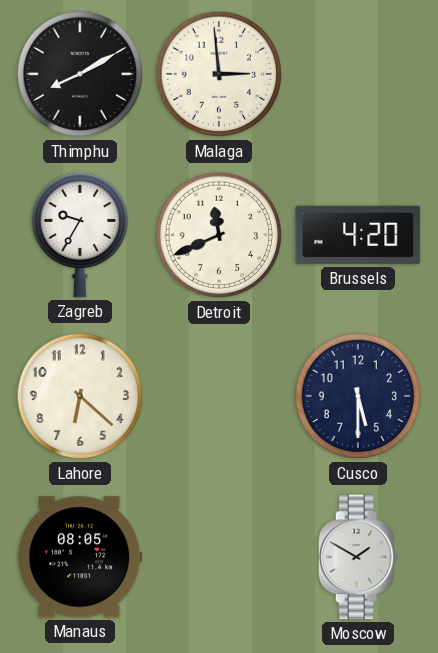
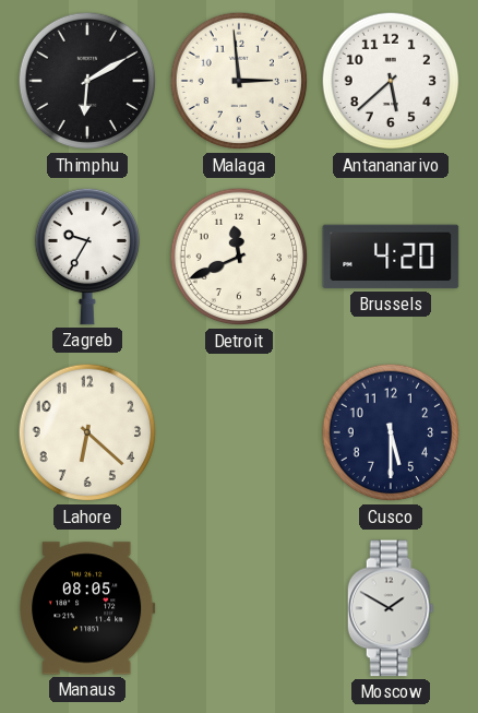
Thimphu: 8:10 -> 6:10 (87, 81)
Antananarivo: none -> 5:38 (391, 81)
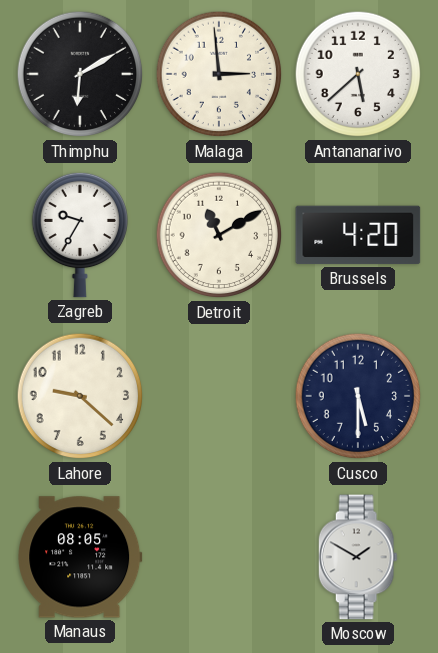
Detroit: 11:41 -> 11:10 (219, 235)
Lahore: 6:22 -> 9:22 (80, 396)
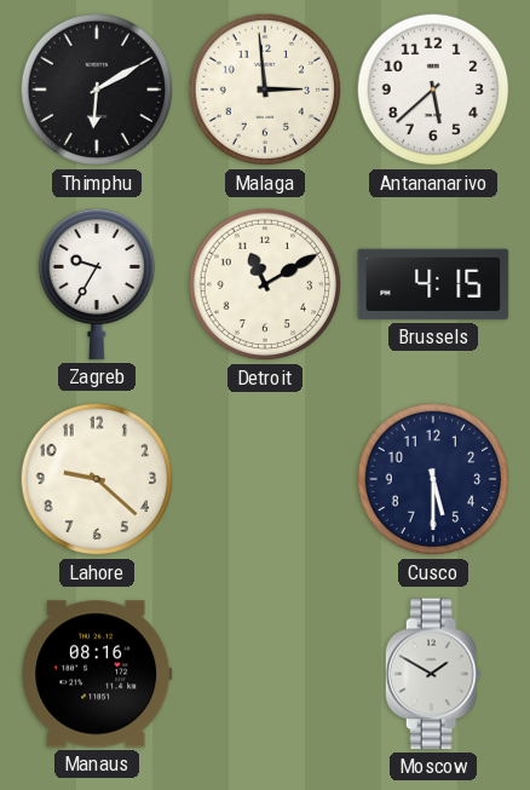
Brussels: 4:20 -> 4:15 (433, 284)
Manaus: 08:05 -> 08:16 (97, 674)
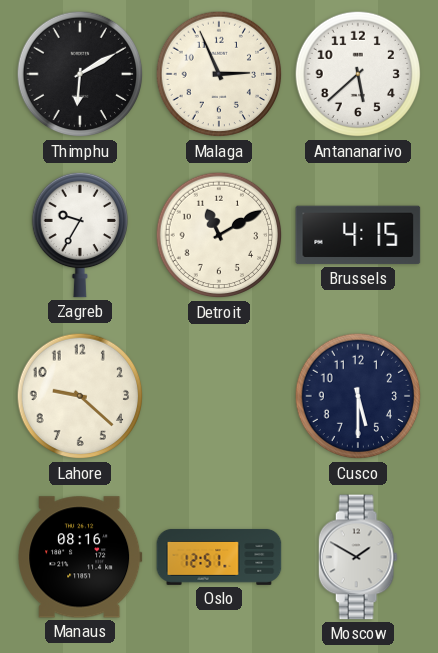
Malaga: 2:59 -> 2:56 (219, 74)
Oslo: none -> 12:51 (219, 557)
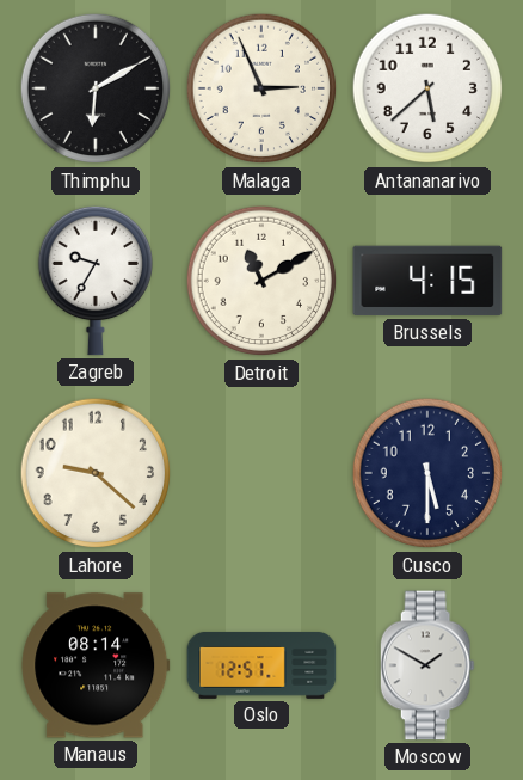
Manaus: 08:16 -> 08:14 (96, 665)
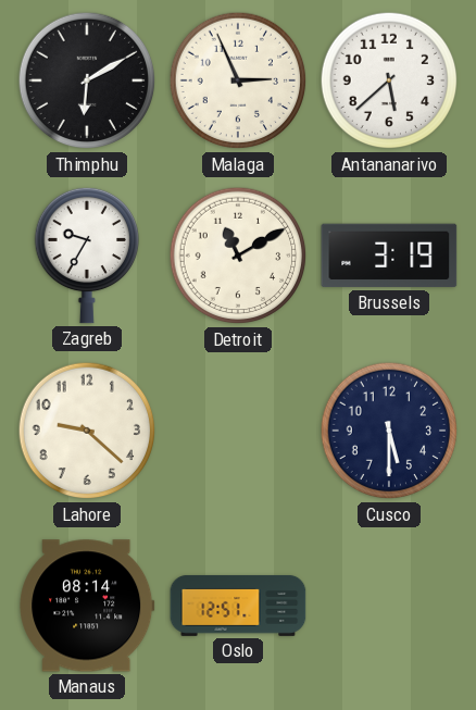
Brussels: 4:15 -> 3:19 (389, 256)
Moscow: 1:50 -> none (427, 665)
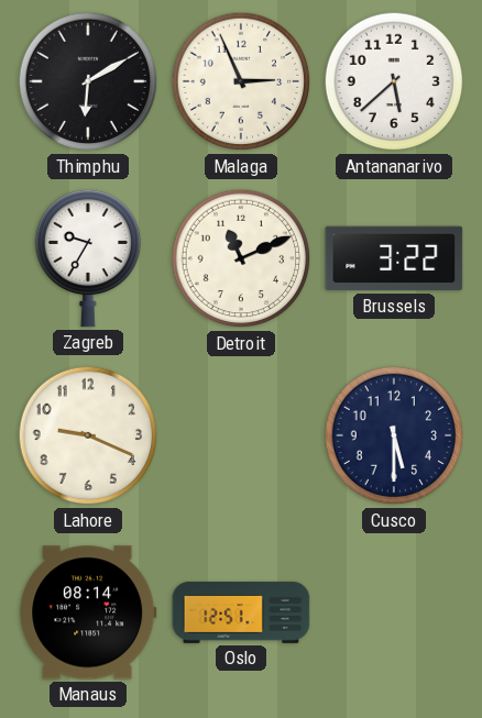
Detroit: 11:10 -> 11:11 (241, 258)
Brussels: 3:19 -> 3:22 (394, 258)
Lahore: 9:22 -> 9:19 (88, 435)
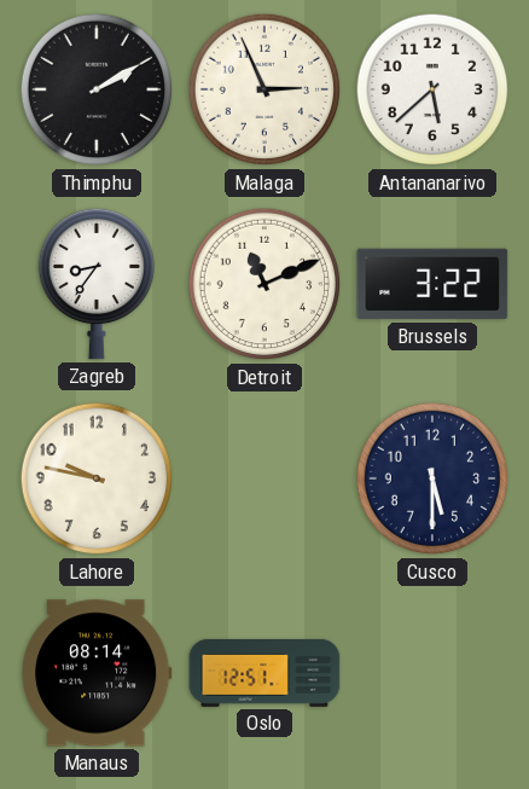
Thimphu: 6:10 -> 2:10 (97, 89)
Zagreb: 9:35 -> 8:36 (95, 284)
Lahore: 9:19 -> 9:47 (97, 478)
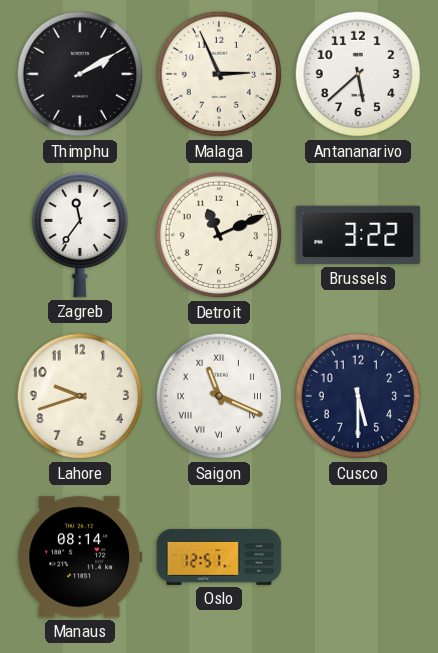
Zagreb: 8:36 -> 11:36 (79, 235)
Lahore: 9:47 -> 9:42 (80, 396)
Saigon: none -> 11:19 (219, 396)
